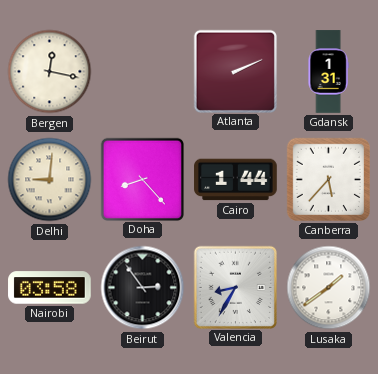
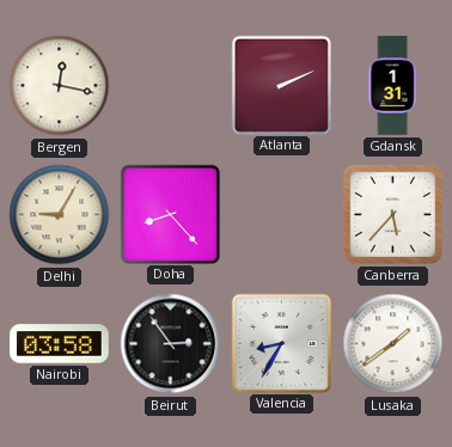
Delhi: 9:01 -> 9:05 (60, 215)
Cairo: 1:44 -> none (236, 180)
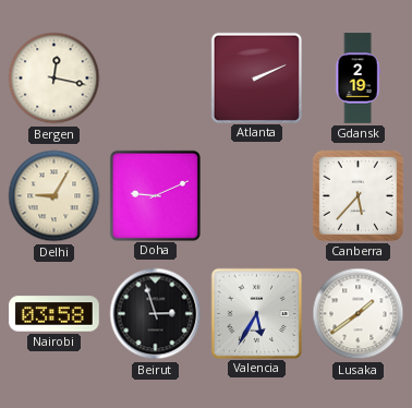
Gdansk: 1:31 -> 2:19 (358, 79)
Doha: 8:23 -> 9:11 (155, 195)
Beirut: 2:54 -> 2:57 (156, 314)
Valencia: 8:35 -> 5:35 (256, 313)
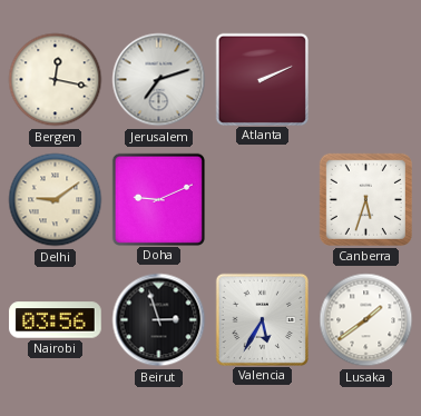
Jerusalem: none -> 7:12 (159, 80)
Gdansk: 2:19 -> none (358, 79)
Delhi: 9:05 -> 9:09 (56, 200)
Canberra: 5:37 -> 5:33 (365, 199)
Nairobi: 03:58 -> 03:56 (56, 320)
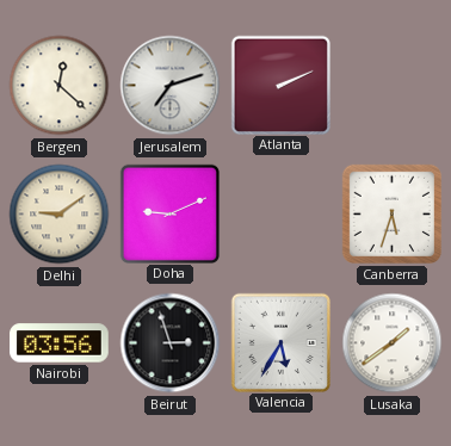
Bergen: 12:17 -> 12:22 (60, 86)
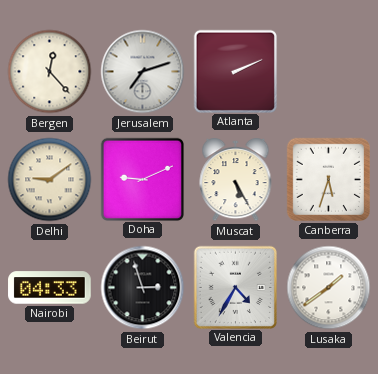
Bergen: 12:22 -> 12:23 (50, 72)
Muscat: none -> 5:25 (236, 180)
Nairobi: 03:56 -> 04:33 (50, 288)
Valencia: 5:35 -> 4:35 (235, 287)
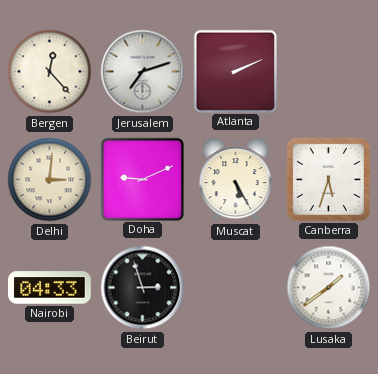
Delhi: 9:09 -> 3:01 (50, 180)
Valencia: 4:35 -> none (235, 287)
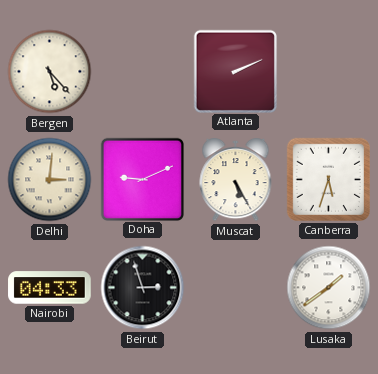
Bergen: 12:23 -> 5:23 (50, 72)
Jerusalem: 7:12 -> none (143, 72)
